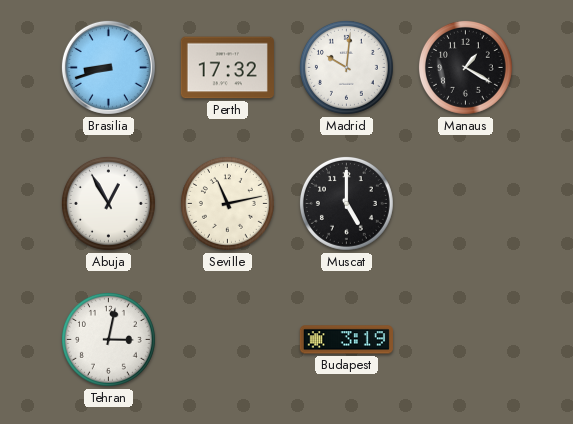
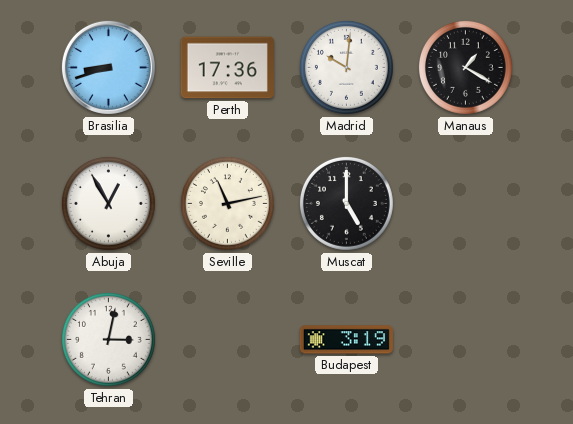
Perth: 17:32 -> 17:36 (227, 68)
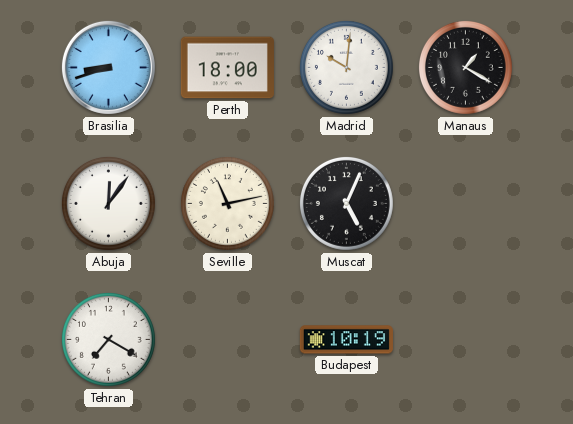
Perth: 17:36 -> 18:00 (227, 68)
Abuja: 12:55 -> 12:06 (108, 203)
Muscat: 5:00 -> 5:04 (346, 203)
Tehran: 3:02 -> 7:20 (108, 339)
Budapest: 3:19 -> 10:19 (346, 340)
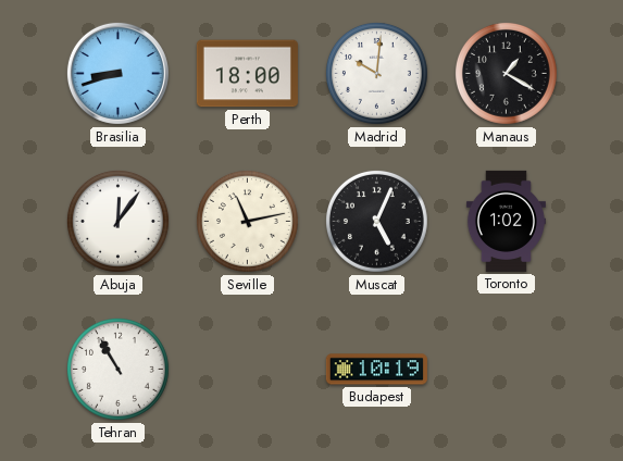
Toronto: none -> 1:02 (506, 221)
Tehran: 7:20 -> 10:55 (117, 369)
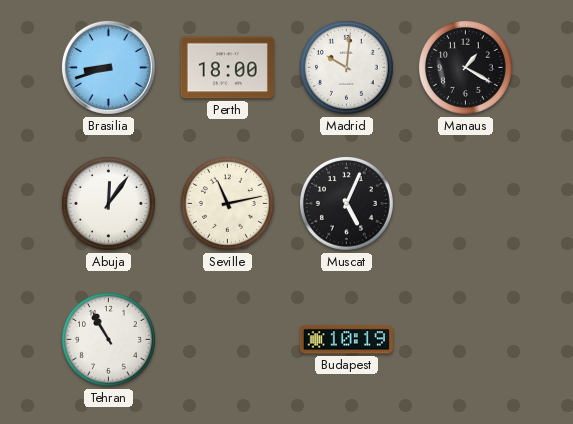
Toronto: 1:02 -> none (506, 221)
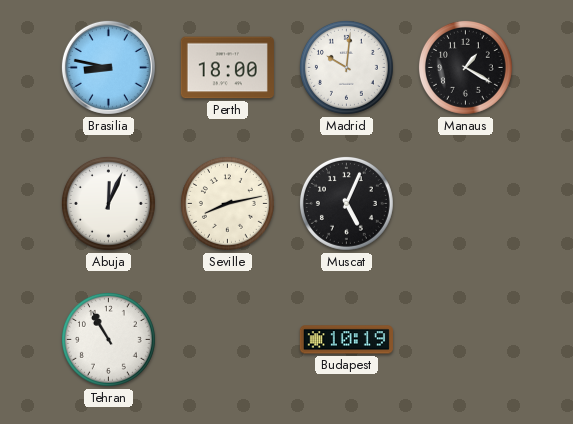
Brasilia: 8:42 -> 8:47 (108, 67)
Abuja: 12:06 -> 12:04 (108, 203)
Seville: 11:13 -> 8:13 (227, 203)
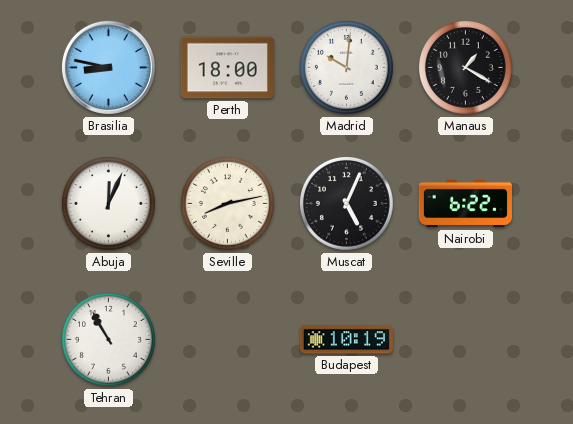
Nairobi: none -> 6:22 (465, 204)
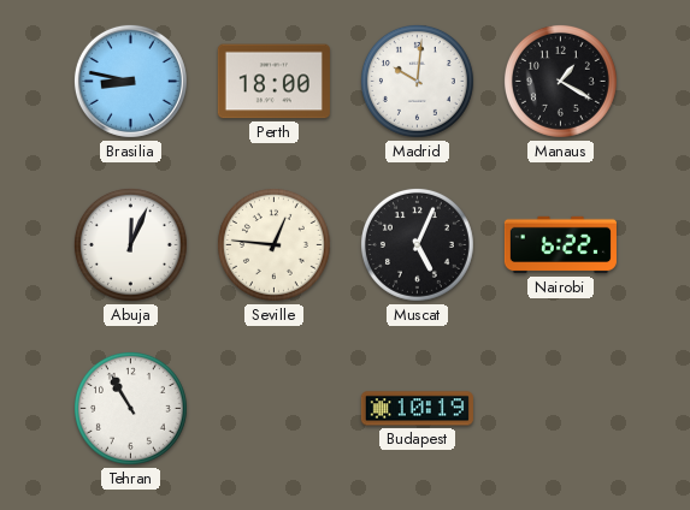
Seville: 8:13 -> 12:46 (273, 244)
